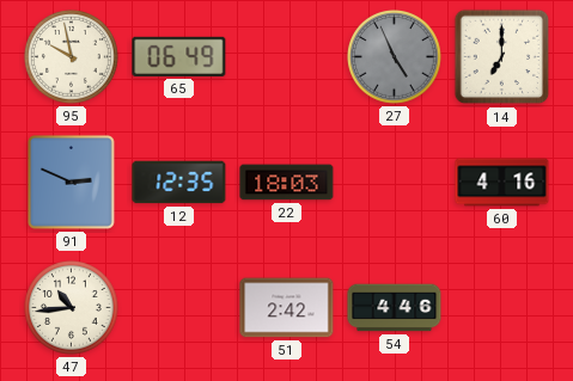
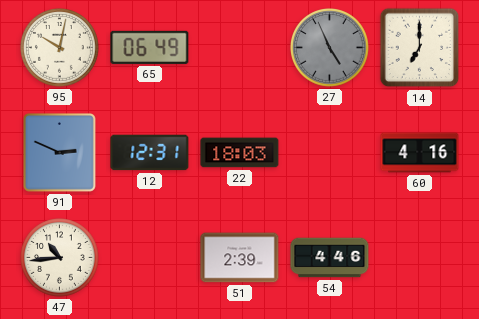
95: 9:58 -> 10:02 (60, 48)
12: 12:35 -> 12:31 (150, 153)
51: 2:42 -> 2:39 (240, 258)
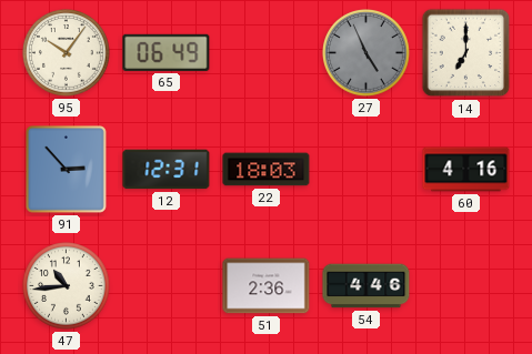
95: 10:02 -> 10:06 (67, 53)
91: 2:49 -> 2:53 (66, 169)
51: 2:39 -> 2:36 (267, 286)
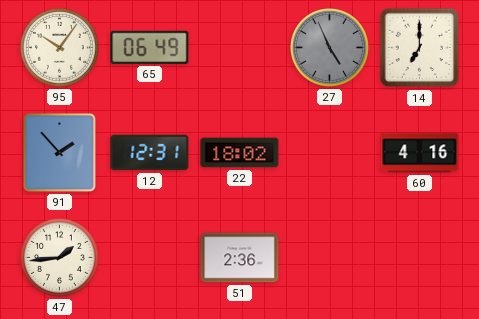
91: 2:53 -> 1:53 (59, 152)
22: 18:03 -> 18:02 (240, 153)
47: 10:44 -> 1:44 (60, 258)
54: 4:46 -> none (367, 286)
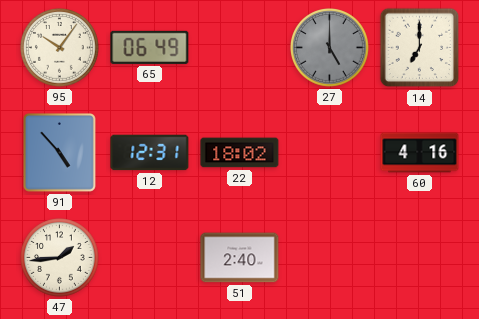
27: 4:56 -> 5:00 (330, 48)
91: 1:53 -> 4:53 (59, 152)
51: 2:36 -> 2:40 (240, 258)
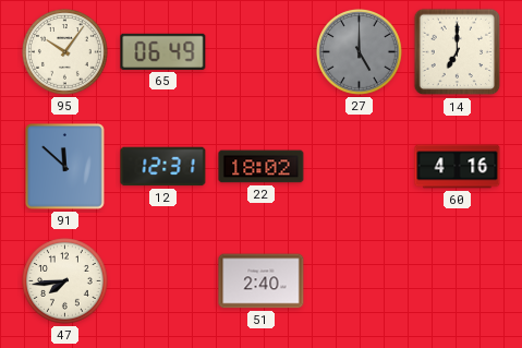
91: 4:53 -> 11:52 (64, 166)
47: 1:44 -> 7:44 (65, 281)
